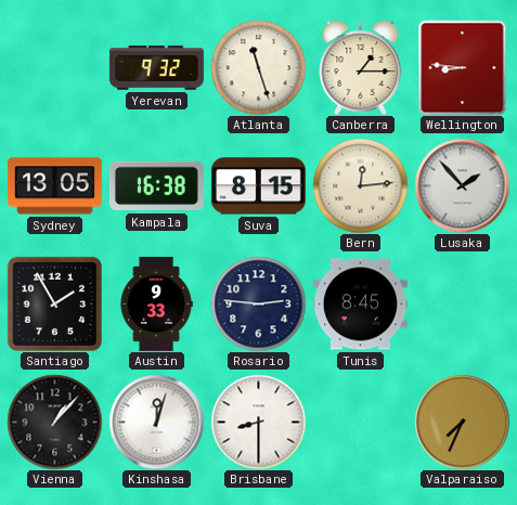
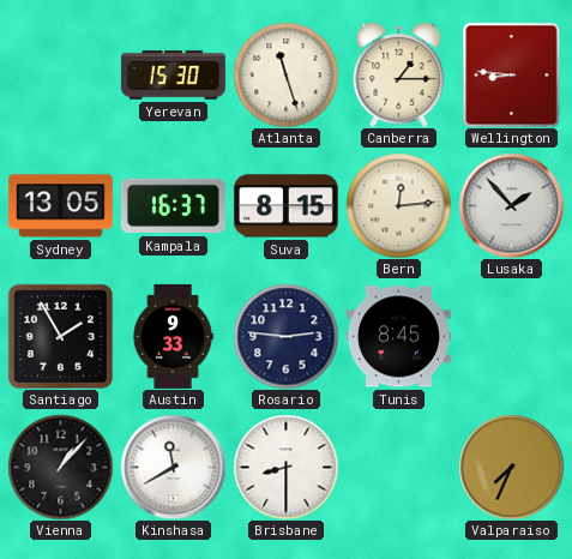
Yerevan: 9:32 -> 15:30 (173, 76)
Kampala: 16:38 -> 16:37 (173, 206)
Kinshasa: 12:03 -> 11:40 (173, 467)
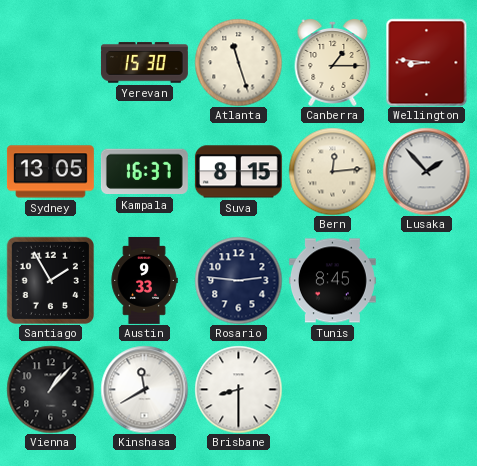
Valparaiso: 7:34 -> none (511, 467)
